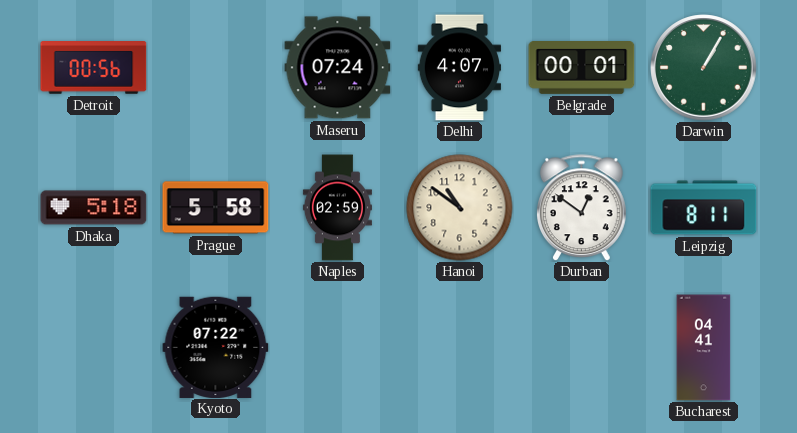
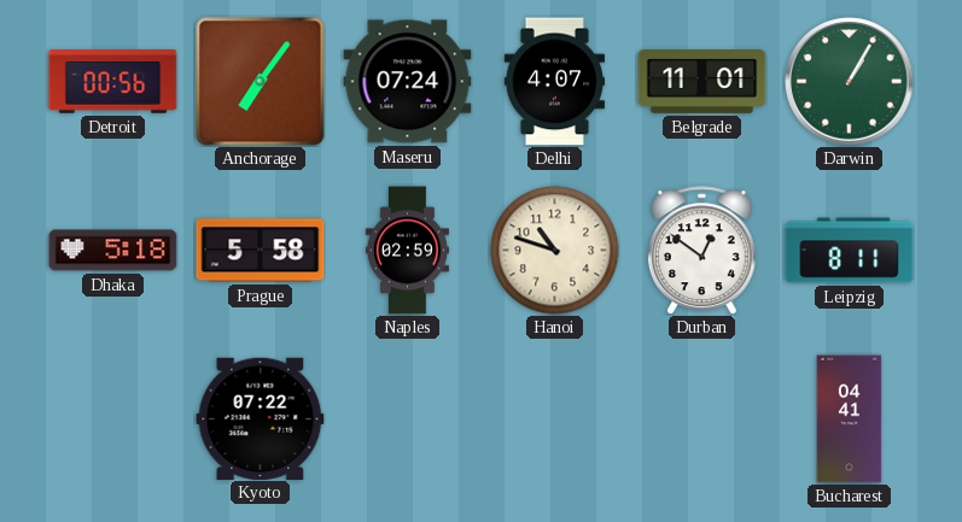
Anchorage: none -> 7:06 (261, 82)
Belgrade: 00:01 -> 11:01 (702, 82)
Hanoi: 10:51 -> 10:48 (555, 251)
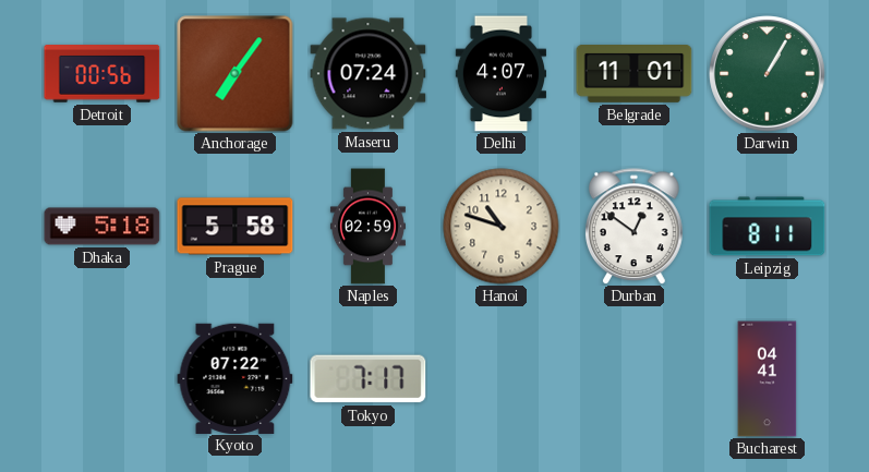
Tokyo: none -> 7:17 (369, 379)
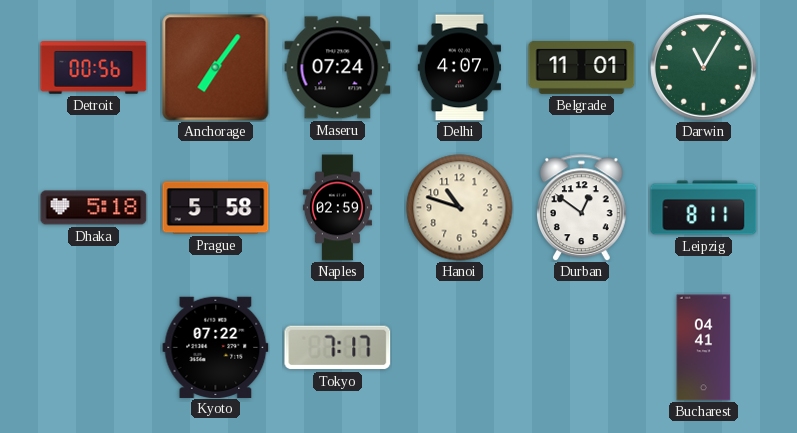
Darwin: 1:05 -> 11:05 (704, 68)
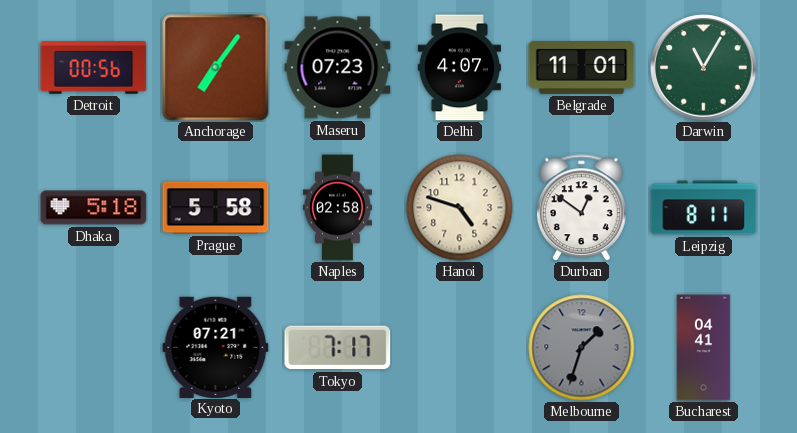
Maseru: 07:24 -> 07:23 (338, 68)
Naples: 02:59 -> 02:58 (337, 208)
Hanoi: 10:48 -> 4:48 (460, 208)
Kyoto: 07:22 -> 07:21 (216, 347)
Melbourne: none -> 1:33 (582, 348)
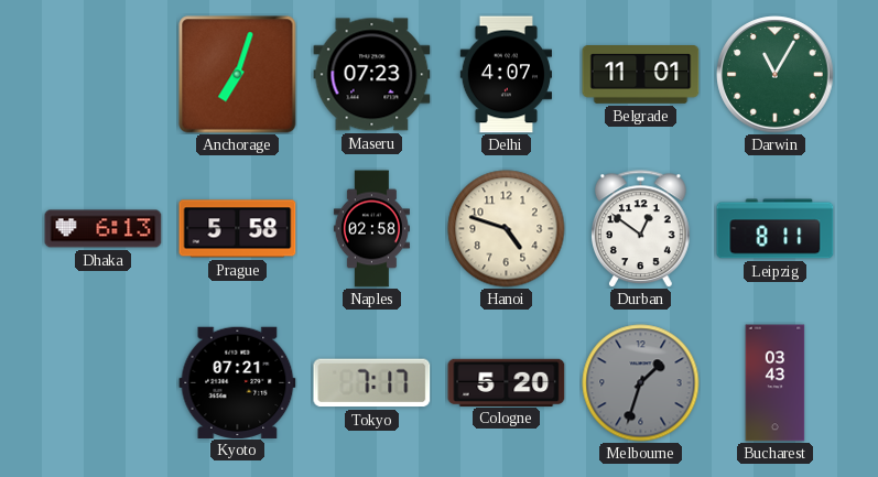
Detroit: 00:56 -> none (94, 68)
Anchorage: 7:06 -> 7:03 (238, 75)
Dhaka: 5:18 -> 6:13 (104, 229)
Cologne: none -> 5:20 (507, 382)
Bucharest: 04:41 -> 03:43 (776, 383)
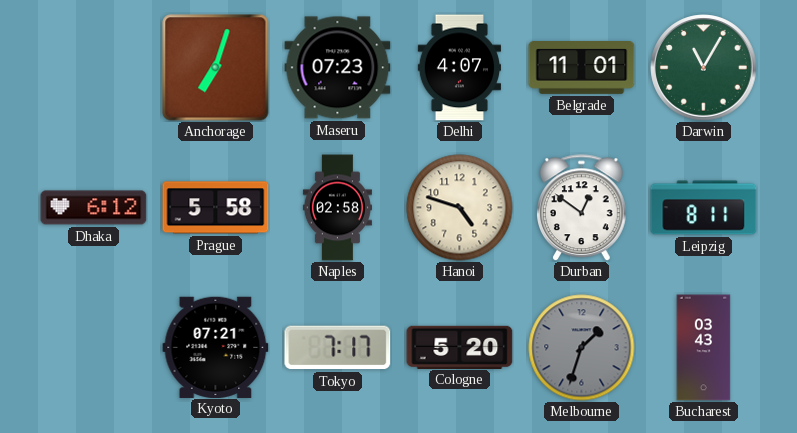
Dhaka: 6:13 -> 6:12 (94, 208)
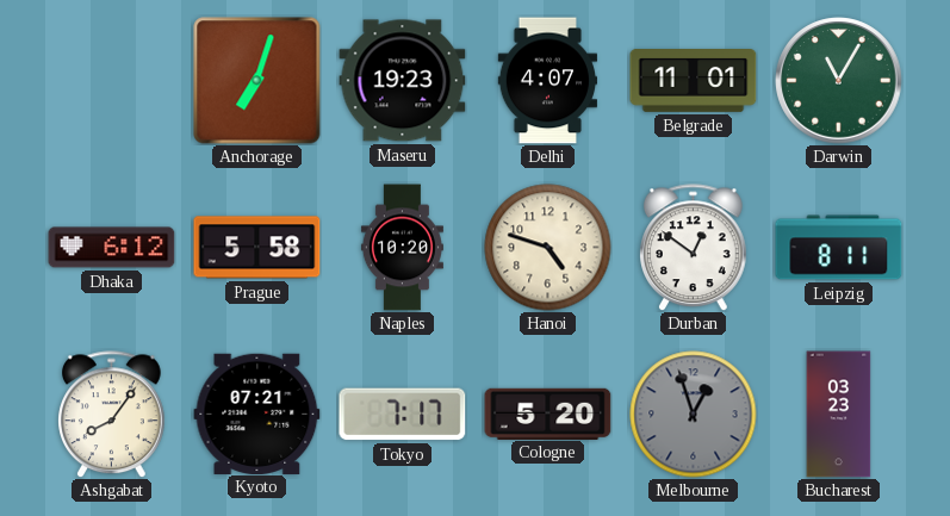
Maseru: 07:23 -> 19:23 (403, 81)
Naples: 02:58 -> 10:20 (402, 248)
Ashgabat: none -> 8:06 (112, 415)
Melbourne: 1:33 -> 12:57 (694, 415)
Bucharest: 03:43 -> 03:23 (839, 415)
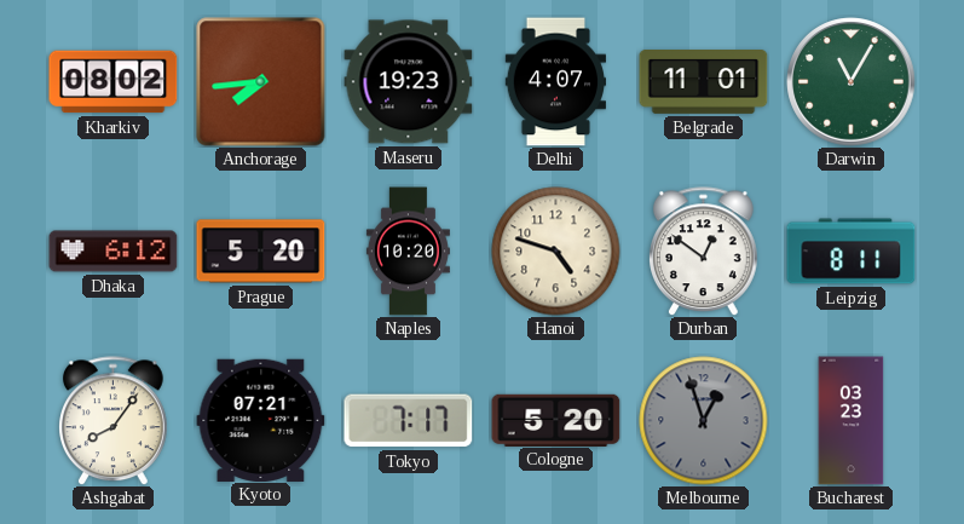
Kharkiv: none -> 08:02 (114, 82)
Anchorage: 7:03 -> 7:44 (261, 82)
Prague: 5:58 -> 5:20 (261, 252)
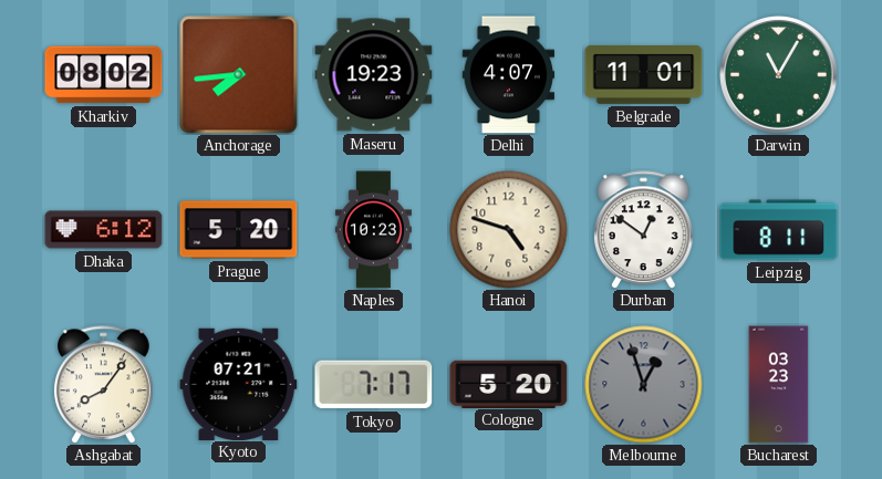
Naples: 10:20 -> 10:23 (373, 230)
